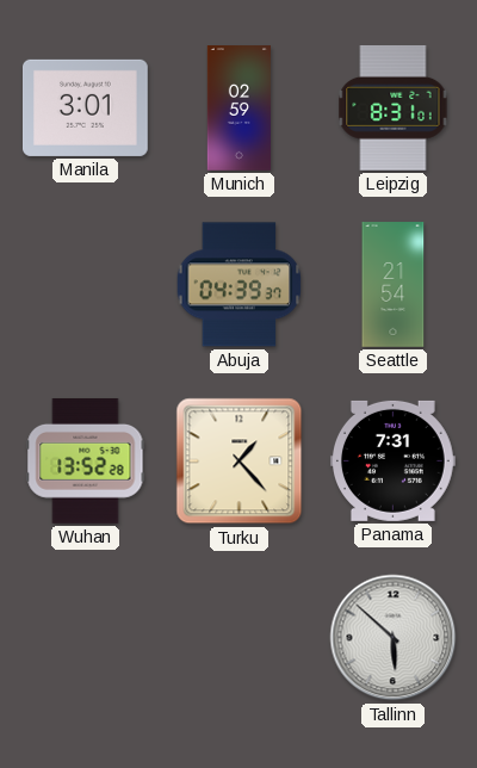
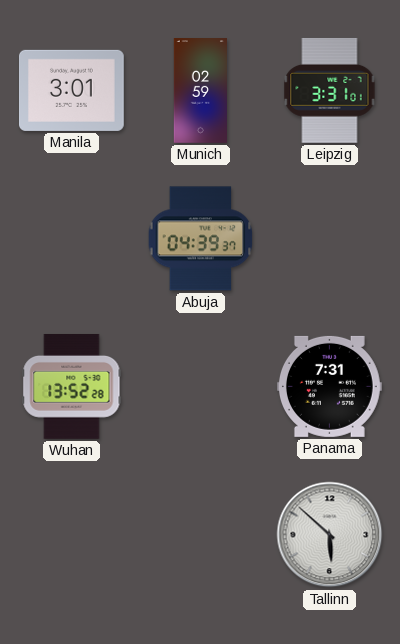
Leipzig: 8:31 -> 3:31 (330, 91)
Seattle: 21:54 -> none (394, 285)
Turku: 1:23 -> none (240, 462)
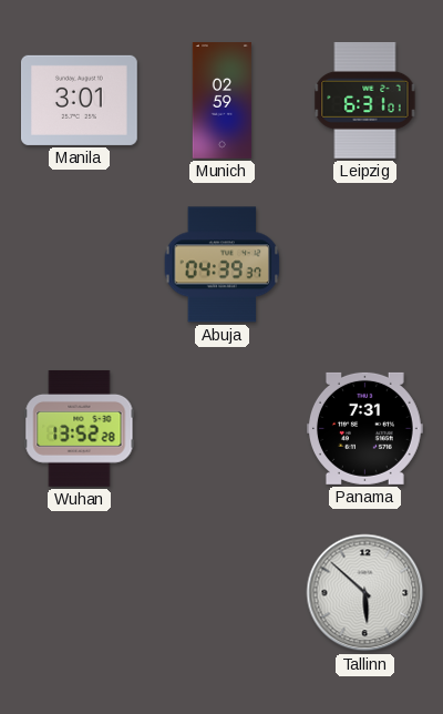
Leipzig: 3:31 -> 6:31 (365, 101)
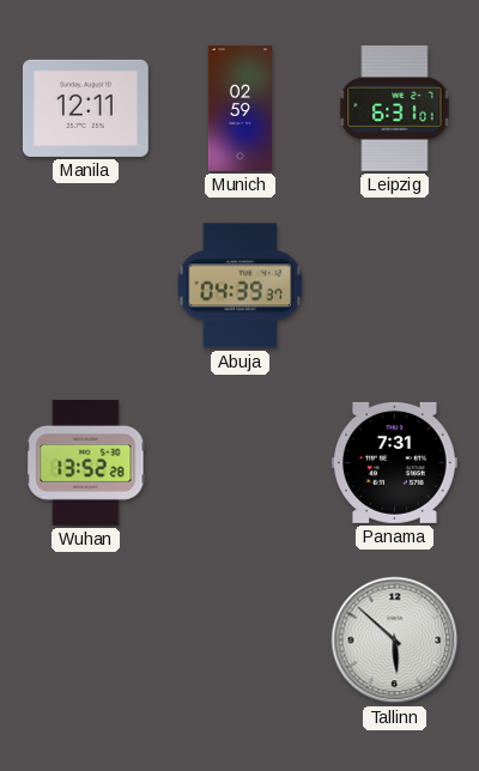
Manila: 3:01 -> 12:11 (86, 108)
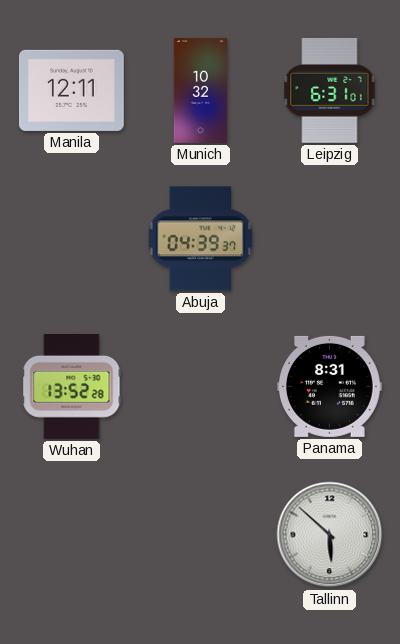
Munich: 02:59 -> 10:32 (200, 91)
Panama: 7:31 -> 8:31 (330, 386)
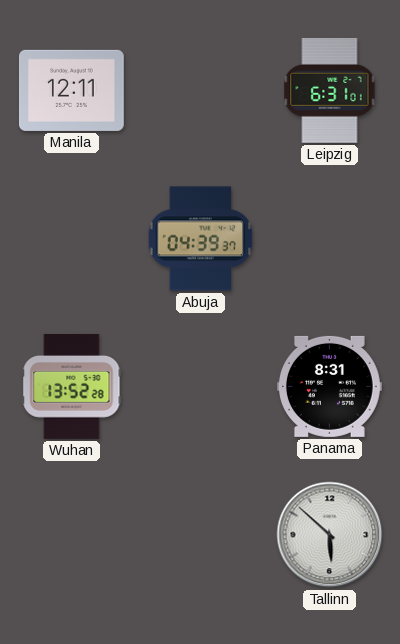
Munich: 10:32 -> none (200, 91)
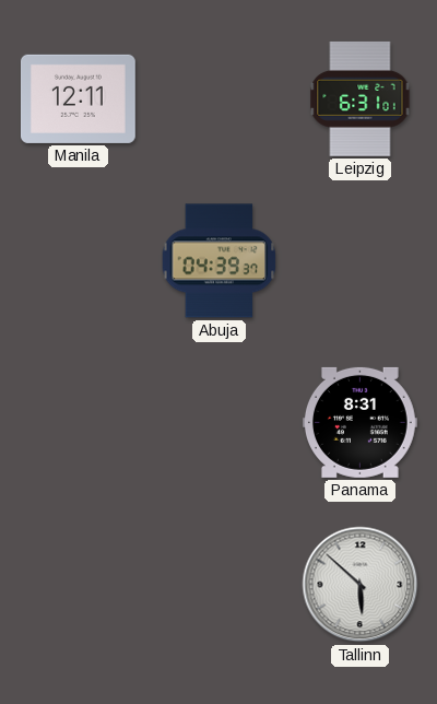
Wuhan: 13:52 -> none (72, 386)
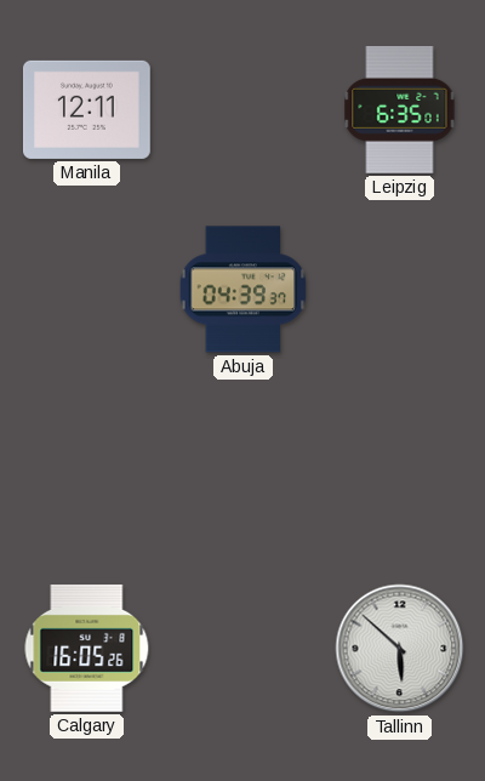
Leipzig: 6:31 -> 6:35 (400, 110)
Panama: 8:31 -> none (361, 422)
Calgary: none -> 16:05 (87, 648)
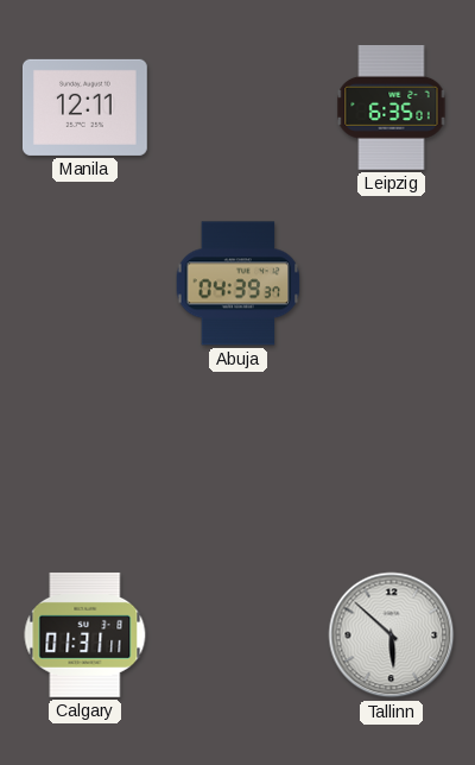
Calgary: 16:05 -> 01:31 (85, 634)
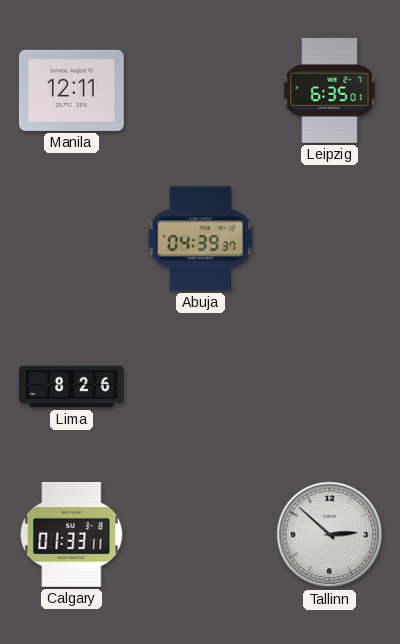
Lima: none -> 8:26 (72, 387)
Calgary: 01:31 -> 01:33 (72, 534)
Tallinn: 5:52 -> 2:52 (330, 535)
